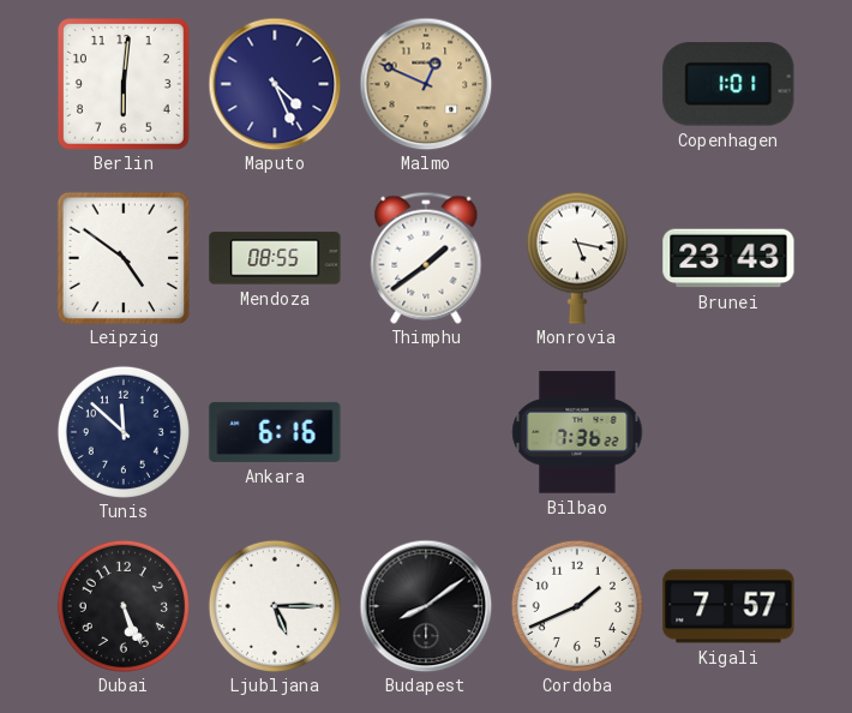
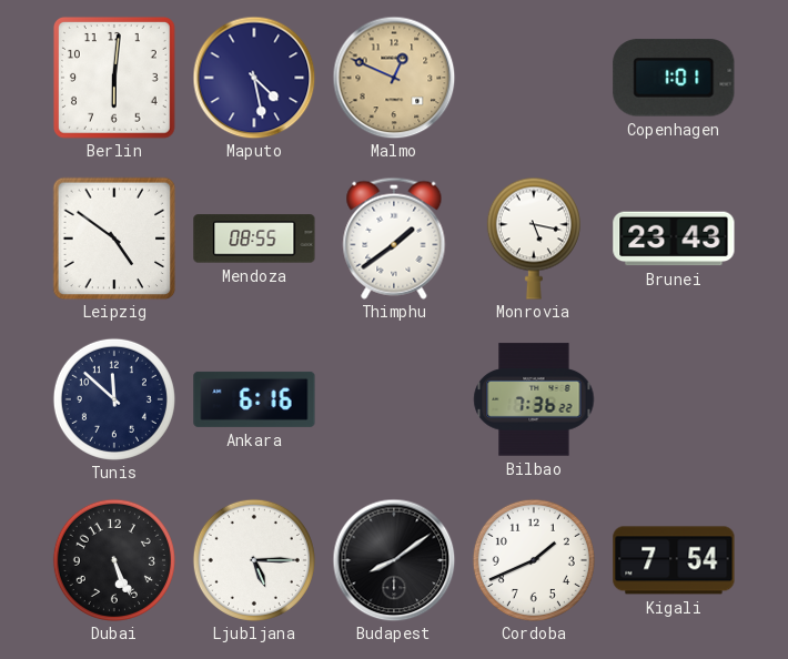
Maputo: 4:26 -> 4:28 (254, 78)
Kigali: 7:57 -> 7:54 (674, 560)
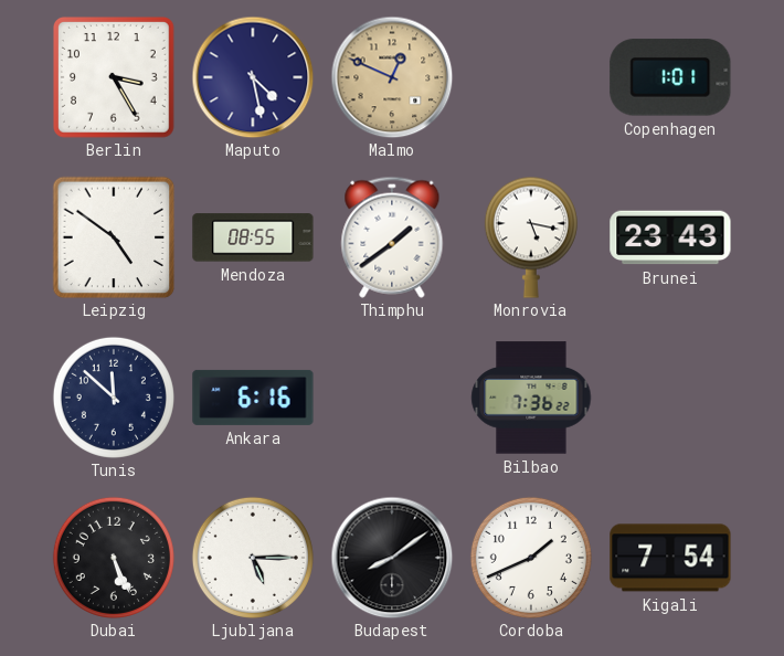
Berlin: 6:01 -> 3:25 (114, 77)
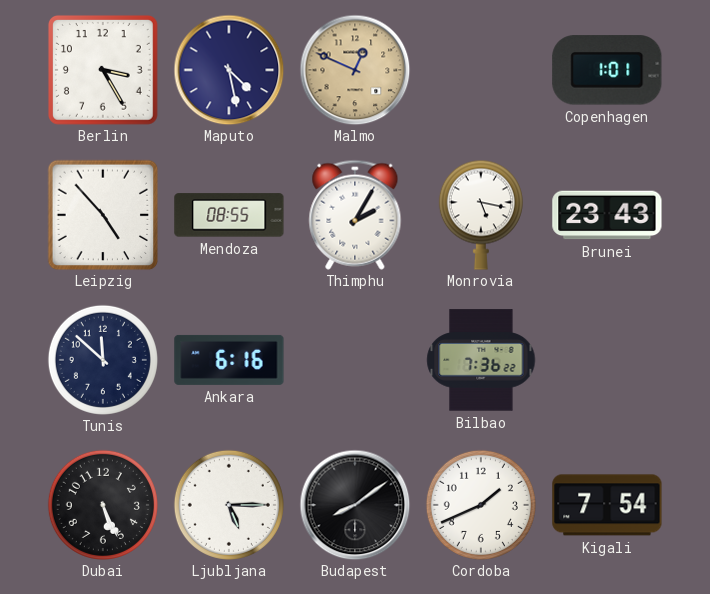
Leipzig: 4:51 -> 4:53 (103, 215)
Thimphu: 1:39 -> 2:05 (355, 215)
